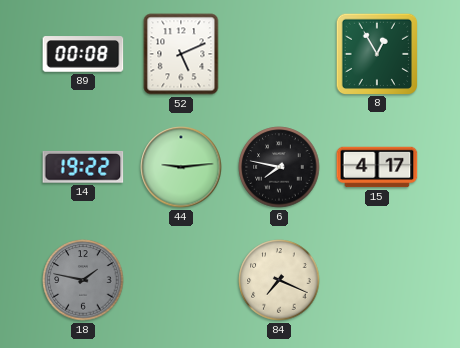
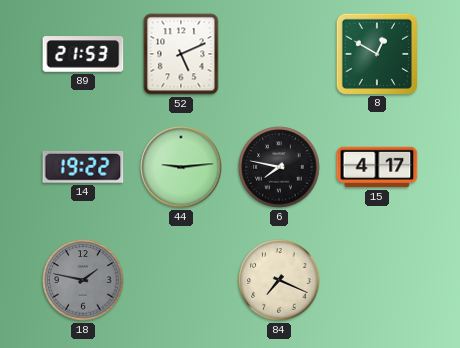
89: 00:08 -> 21:53 (83, 54)
8: 12:55 -> 12:50 (376, 53)
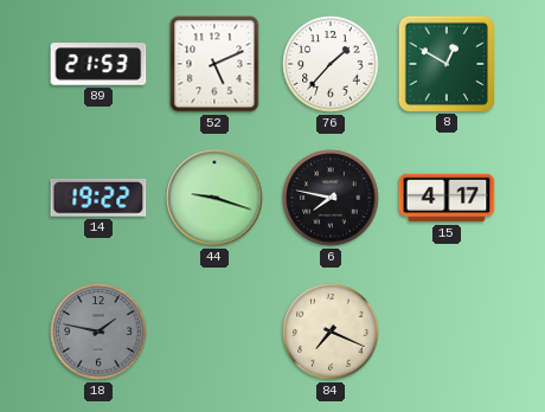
76: none -> 1:37 (331, 64)
44: 9:14 -> 9:18 (214, 198)
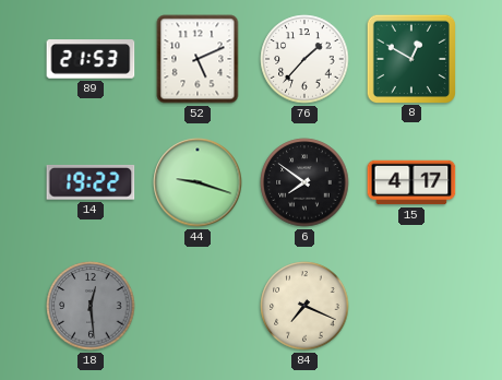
6: 7:47 -> 7:51 (304, 182)
18: 1:47 -> 12:29 (91, 306)
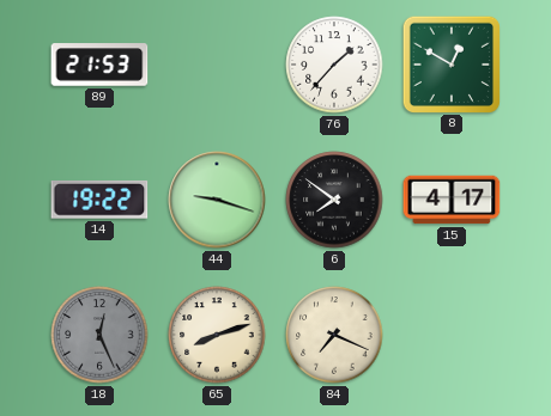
52: 5:11 -> none (198, 59)
18: 12:29 -> 12:26 (99, 335)
65: none -> 8:12 (217, 335)
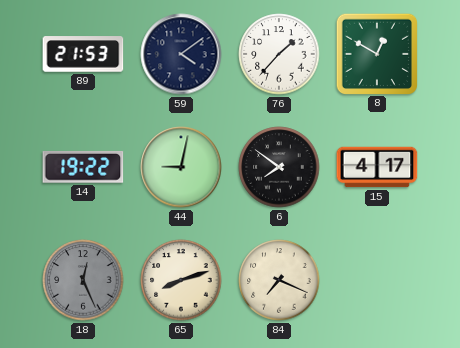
59: none -> 4:09 (181, 54)
44: 9:18 -> 9:02 (181, 167)
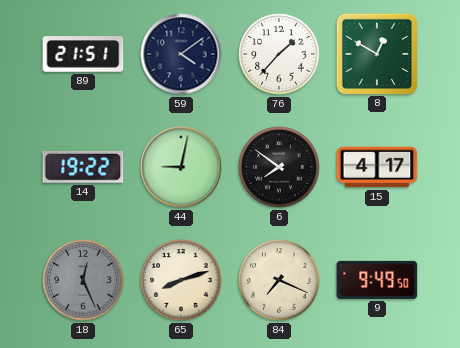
89: 21:53 -> 21:51 (83, 54)
9: none -> 9:49 (377, 280)
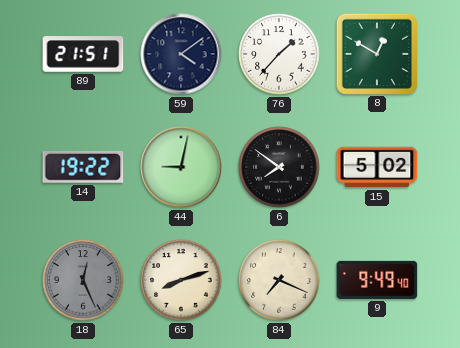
15: 4:17 -> 5:02 (377, 167)
9: 9:49:50 -> 9:49:40 (377, 280)
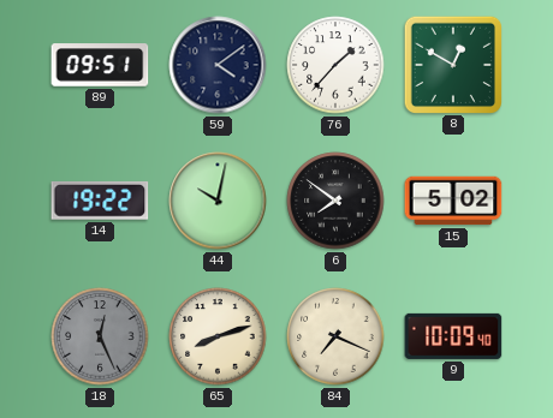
89: 21:51 -> 09:51 (100, 65)
44: 9:02 -> 10:02 (218, 201)
9: 9:49 -> 10:09 (453, 336)
